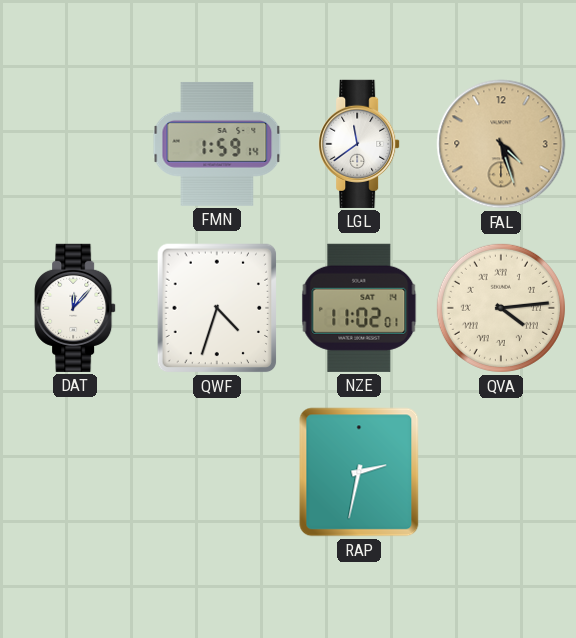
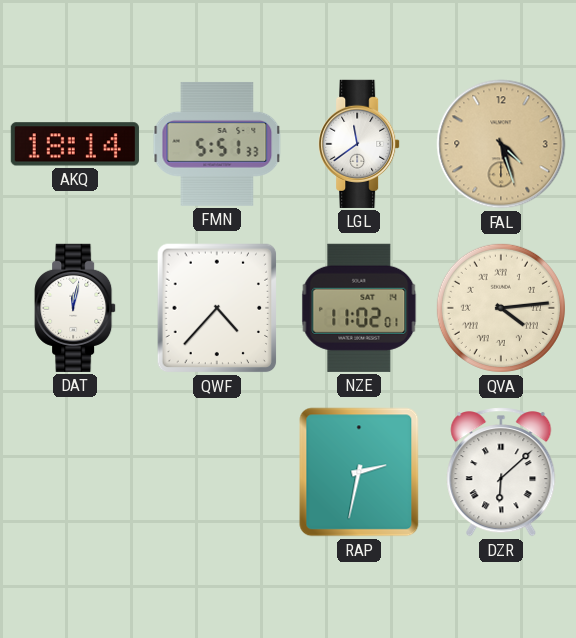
AKQ: none -> 18:14 (75, 144)
FMN: 1:59 -> 5:51 (217, 144)
DAT: 12:07 -> 12:02 (75, 308)
QWF: 4:33 -> 4:37 (217, 308)
DZR: none -> 6:08 (501, 472)
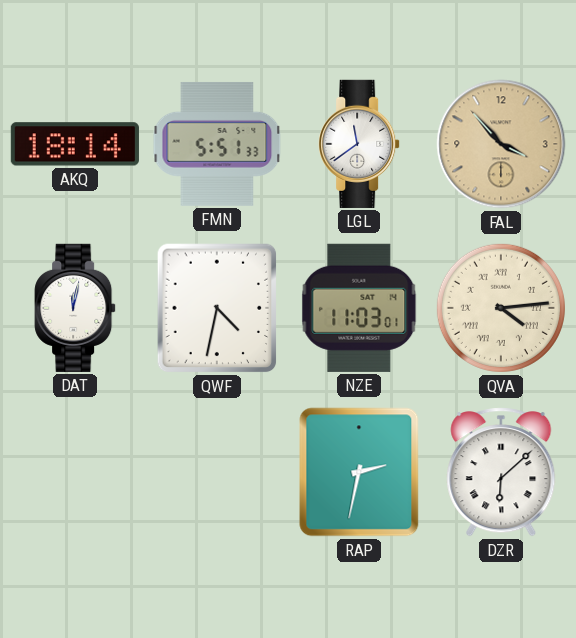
FAL: 4:27 -> 3:53 (501, 144)
QWF: 4:37 -> 4:32 (217, 308)
NZE: 11:02 -> 11:03 (359, 308)
